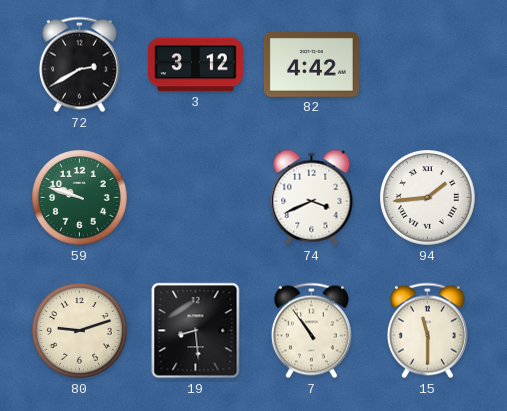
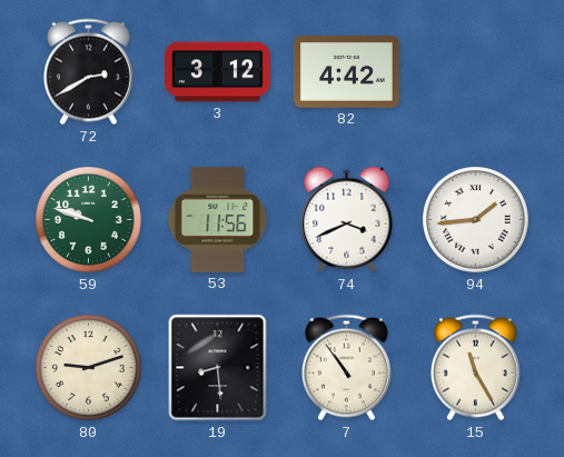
53: none -> 11:56 (218, 219)
15: 11:30 -> 11:25 (475, 368)
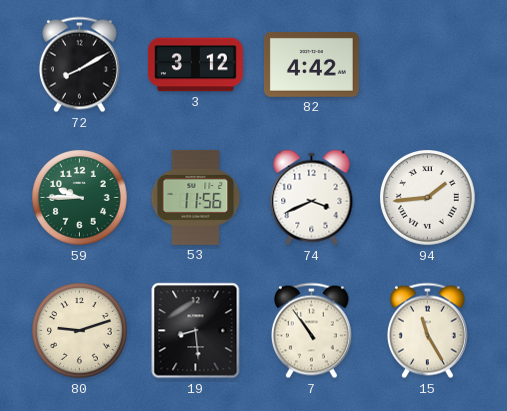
72: 2:40 -> 8:10 (79, 65)
59: 9:48 -> 9:45 (80, 198)
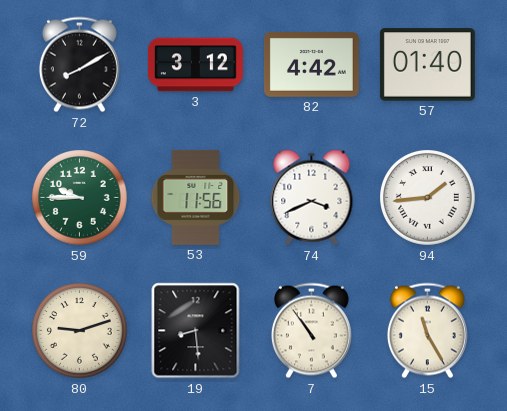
57: none -> 01:40 (427, 65)
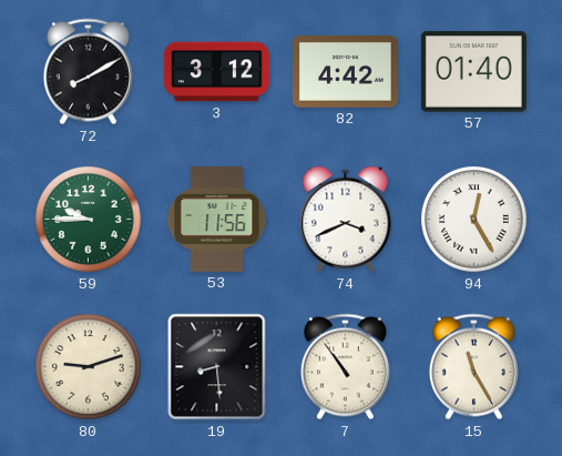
94: 1:44 -> 12:25 (474, 220)
